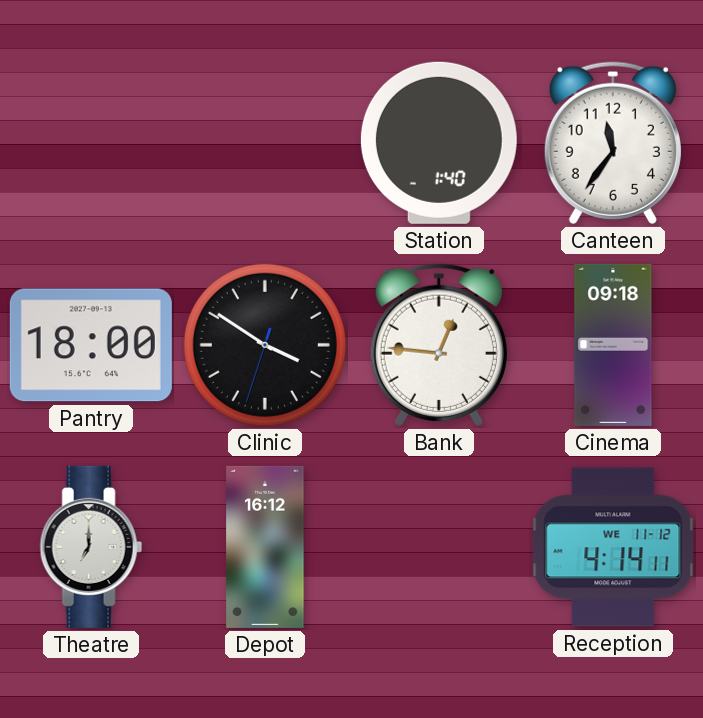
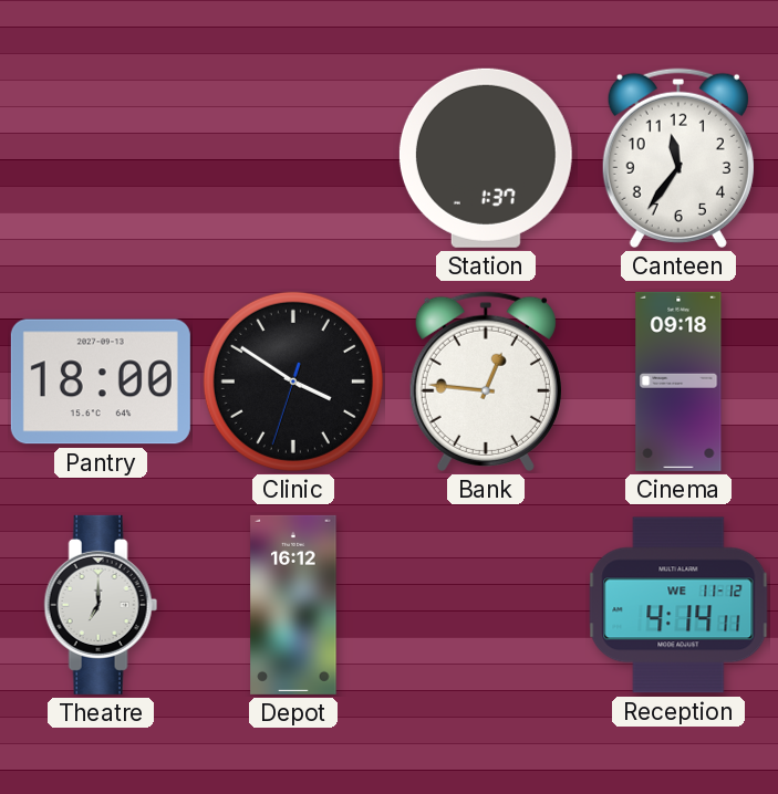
Station: 1:40 -> 1:37 (486, 158)
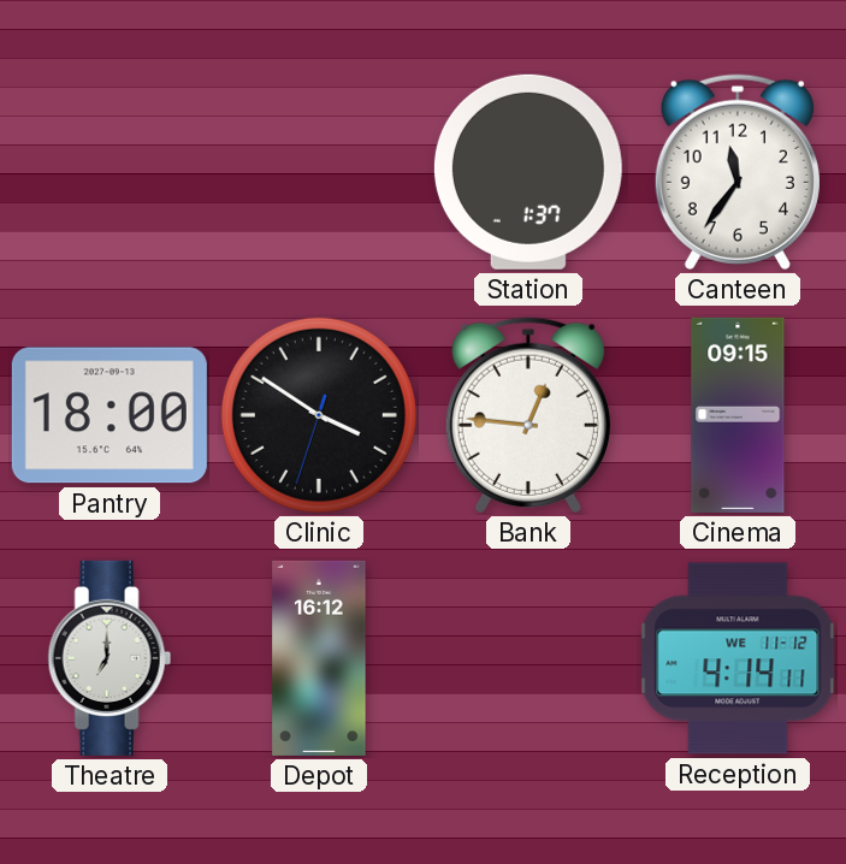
Cinema: 09:18 -> 09:15 (738, 415)
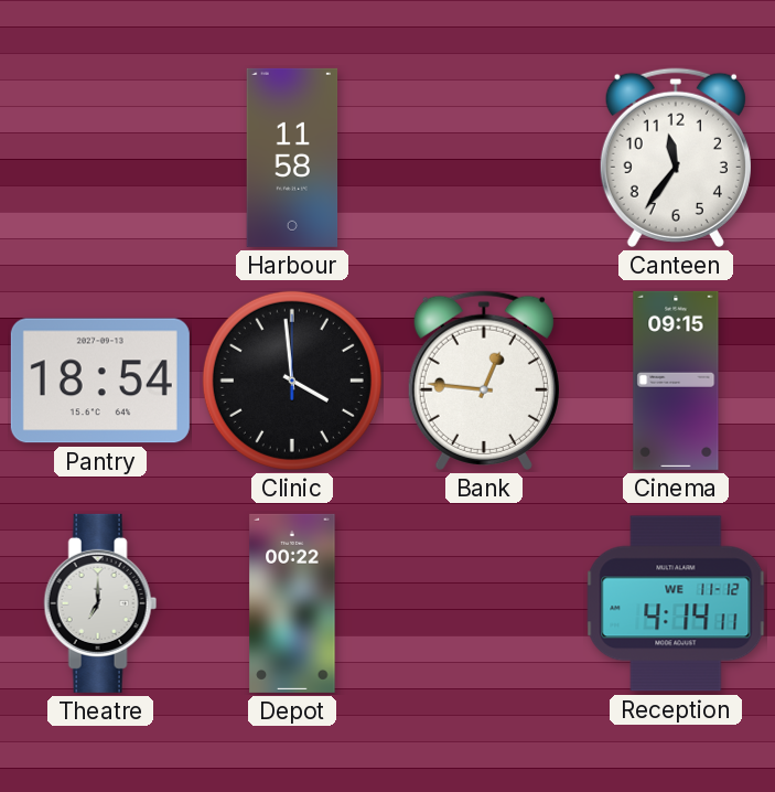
Harbour: none -> 11:58 (292, 158)
Station: 1:37 -> none (528, 172)
Pantry: 18:00 -> 18:54 (100, 381)
Clinic: 3:50 -> 3:59 (292, 381)
Depot: 16:12 -> 00:22 (292, 603)
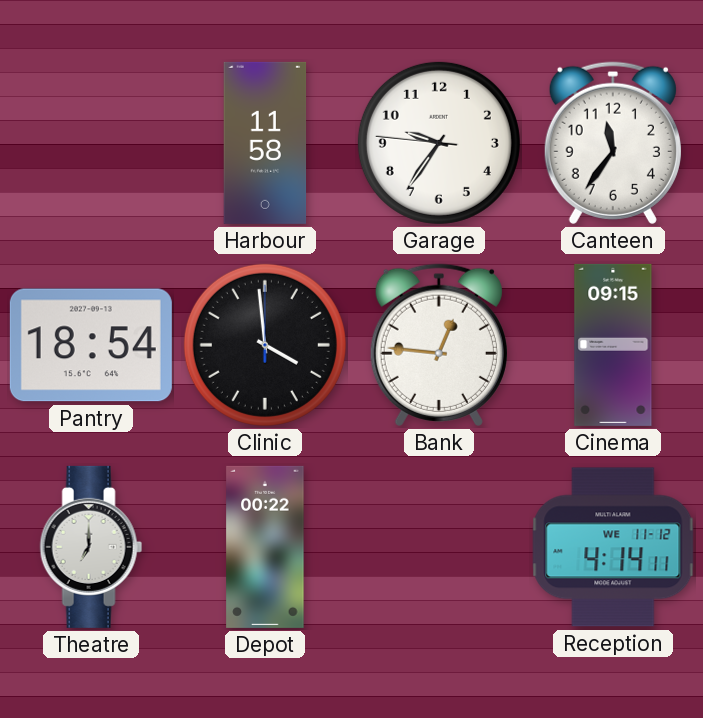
Garage: none -> 9:35 (439, 143)
